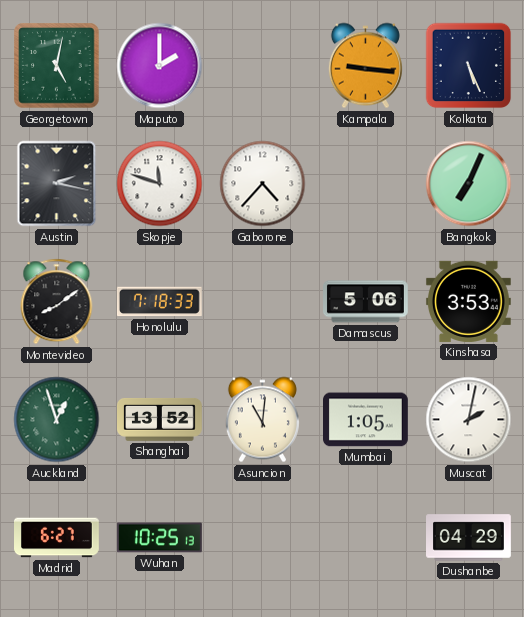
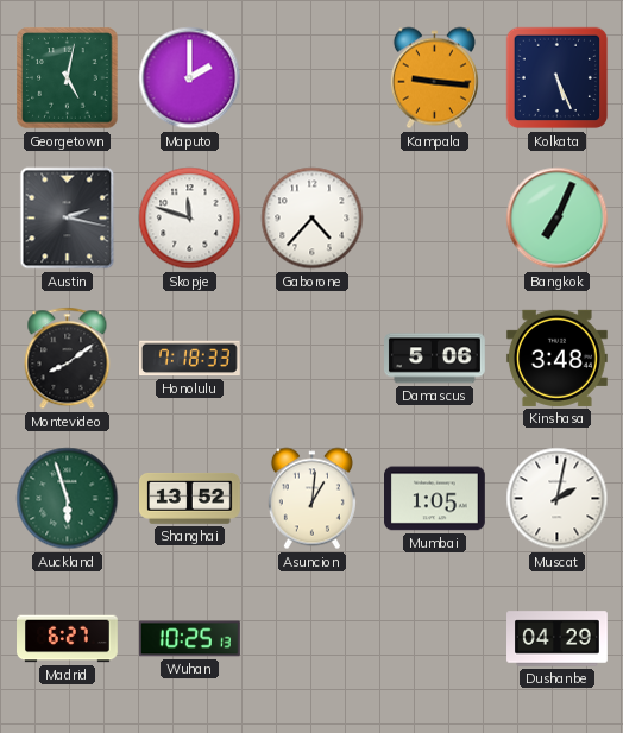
Kinshasa: 3:53 -> 3:48 (556, 358)
Auckland: 12:57 -> 5:57 (68, 499)
Asuncion: 11:01 -> 1:01 (311, 499)
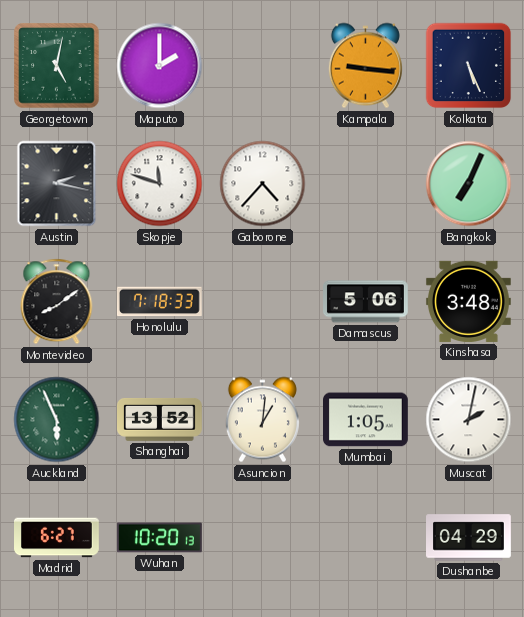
Auckland: 5:57 -> 5:56 (57, 420)
Wuhan: 10:25 -> 10:20 (160, 538)
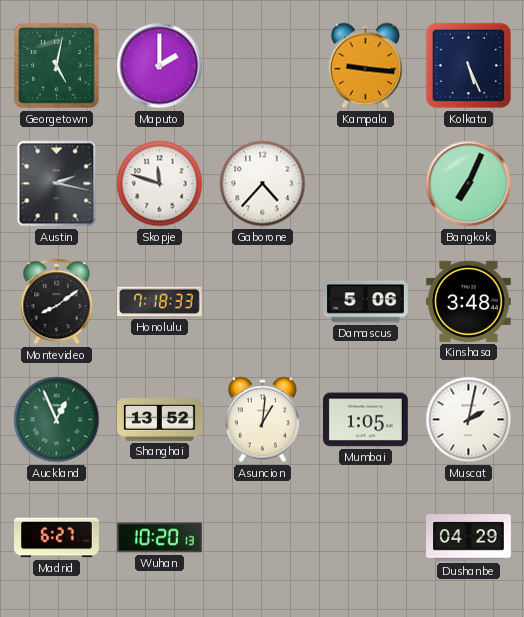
Auckland: 5:56 -> 12:56 (57, 420)
